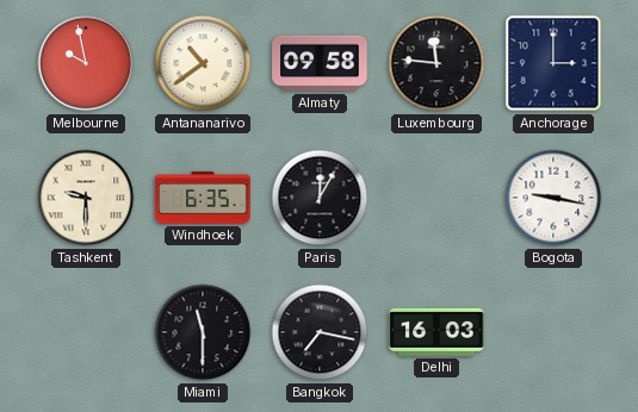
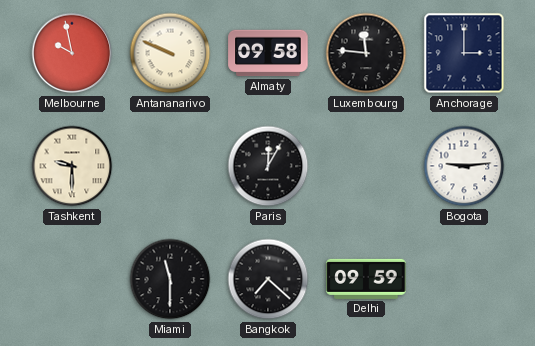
Antananarivo: 10:39 -> 9:49 (170, 53)
Windhoek: 6:35 -> none (203, 198)
Bogota: 9:17 -> 9:14 (464, 166)
Bangkok: 7:17 -> 7:22 (268, 279)
Delhi: 16:03 -> 09:59 (366, 279)
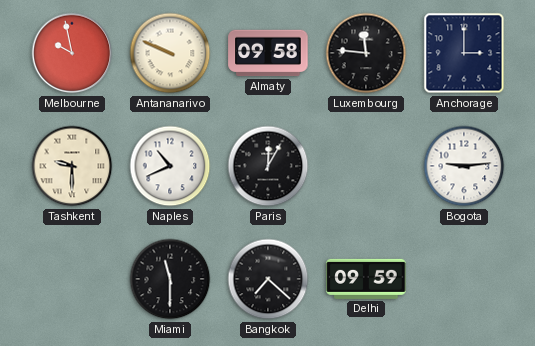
Naples: none -> 10:41 (170, 166)
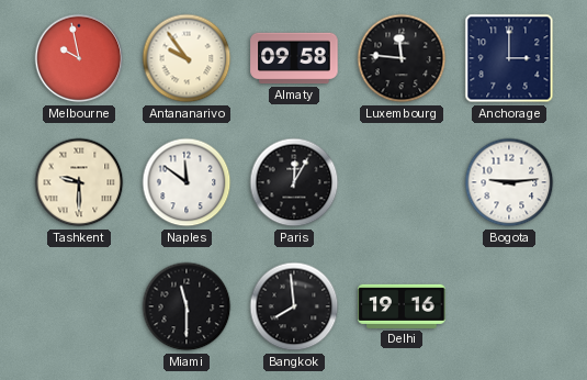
Antananarivo: 9:49 -> 9:54 (187, 58)
Naples: 10:41 -> 11:51 (187, 182)
Bangkok: 7:22 -> 7:59 (294, 306)
Delhi: 09:59 -> 19:16 (402, 306)
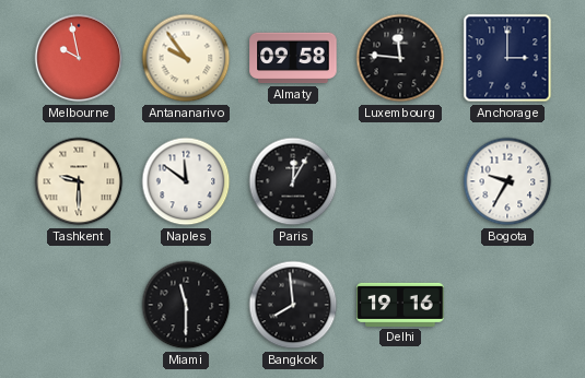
Bogota: 9:14 -> 9:35 (507, 181)
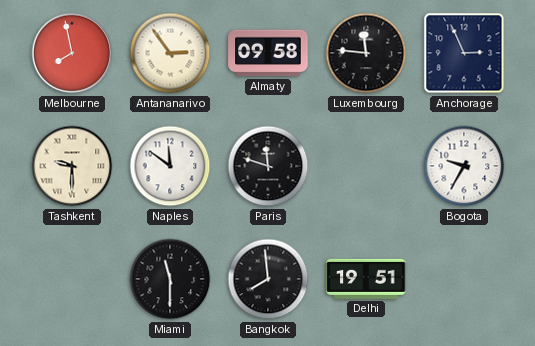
Melbourne: 9:58 -> 7:58 (72, 53)
Antananarivo: 9:54 -> 2:54 (170, 53)
Anchorage: 3:00 -> 2:56 (464, 53)
Paris: 12:05 -> 11:48 (268, 166)
Delhi: 19:16 -> 19:51 (366, 279)
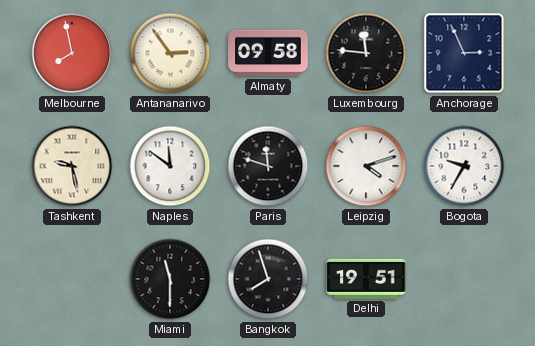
Tashkent: 9:30 -> 9:28 (72, 166)
Leipzig: none -> 4:12 (366, 166)
Bangkok: 7:59 -> 7:57 (268, 279)
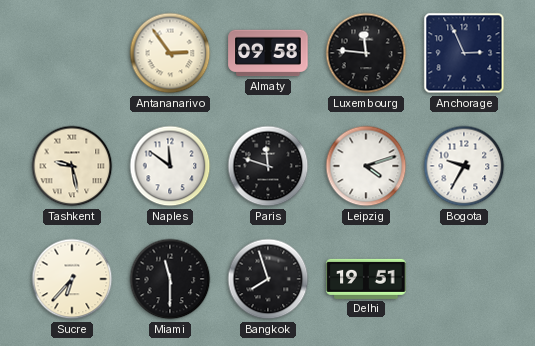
Melbourne: 7:58 -> none (72, 53)
Sucre: none -> 6:37 (72, 279)
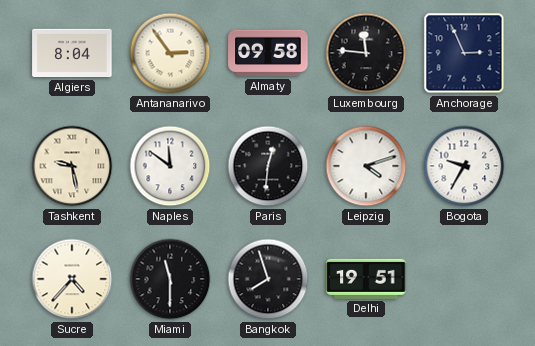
Algiers: none -> 8:04 (72, 53)
Paris: 11:48 -> 12:31 (268, 166)
Sucre: 6:37 -> 4:37 (72, 279)
